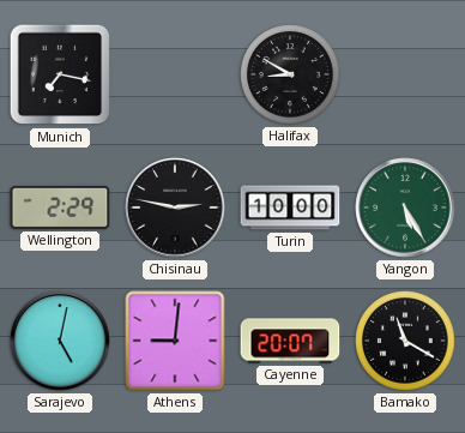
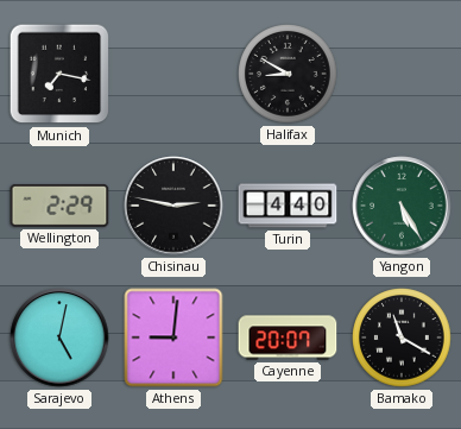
Turin: 10:00 -> 4:40 (288, 206)
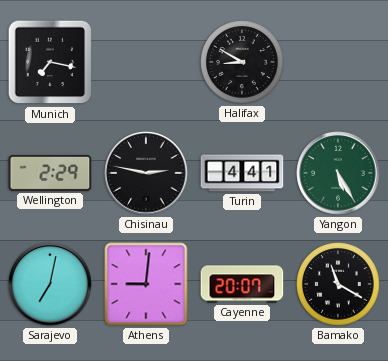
Turin: 4:40 -> 4:41 (242, 173)
Sarajevo: 5:02 -> 7:02 (50, 284)
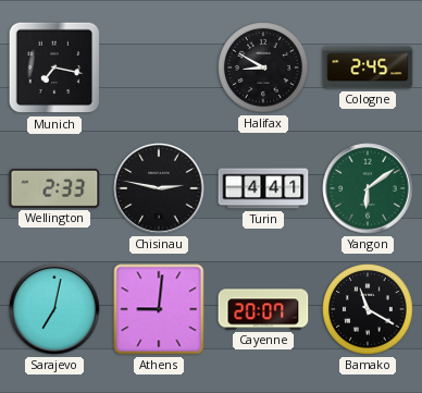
Cologne: none -> 2:45 (368, 67)
Wellington: 2:29 -> 2:33 (54, 188)
Yangon: 5:25 -> 6:09 (368, 188)
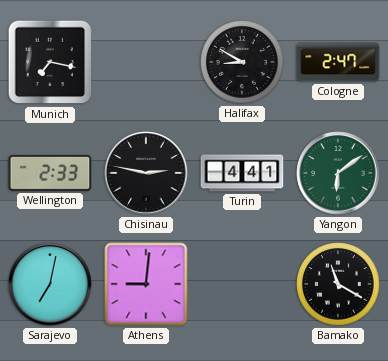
Cologne: 2:45 -> 2:47 (338, 62)
Cayenne: 20:07 -> none (263, 309)
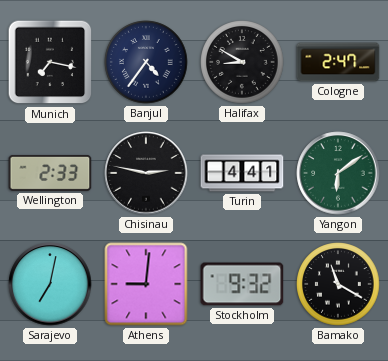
Banjul: none -> 4:36 (146, 62)
Stockholm: none -> 9:32 (242, 284)
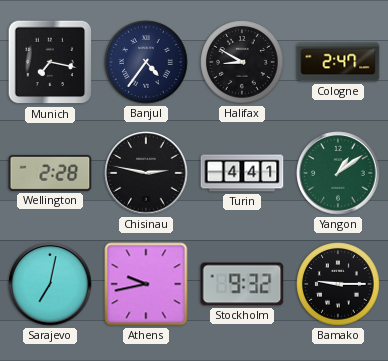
Wellington: 2:33 -> 2:28 (50, 173)
Yangon: 6:09 -> 1:09 (338, 173)
Athens: 9:01 -> 9:43 (146, 284)
Bamako: 11:20 -> 9:15 (338, 284)
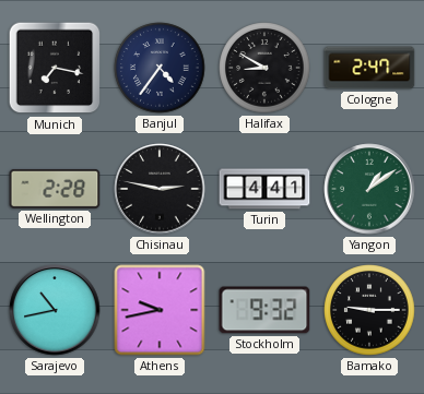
Sarajevo: 7:02 -> 10:43 (55, 310)
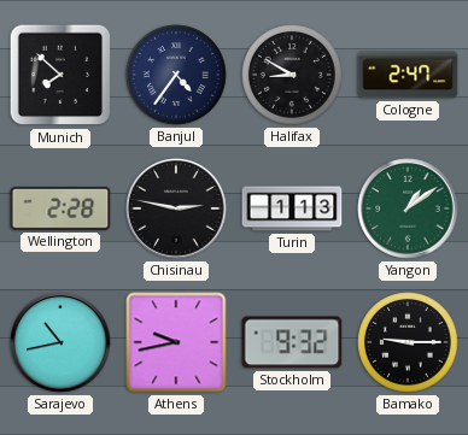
Munich: 7:17 -> 7:52 (60, 75)
Turin: 4:41 -> 1:13 (292, 208)
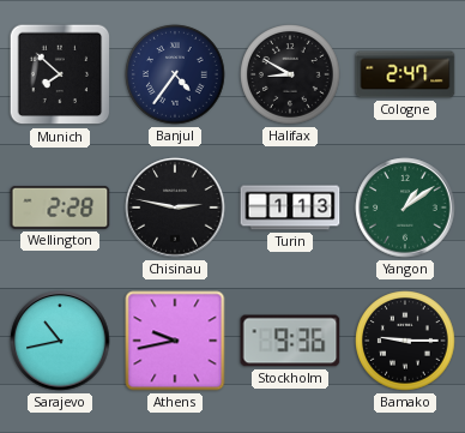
Stockholm: 9:32 -> 9:36 (290, 341)
